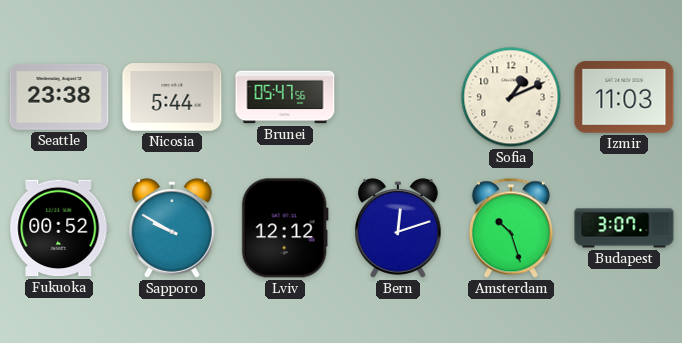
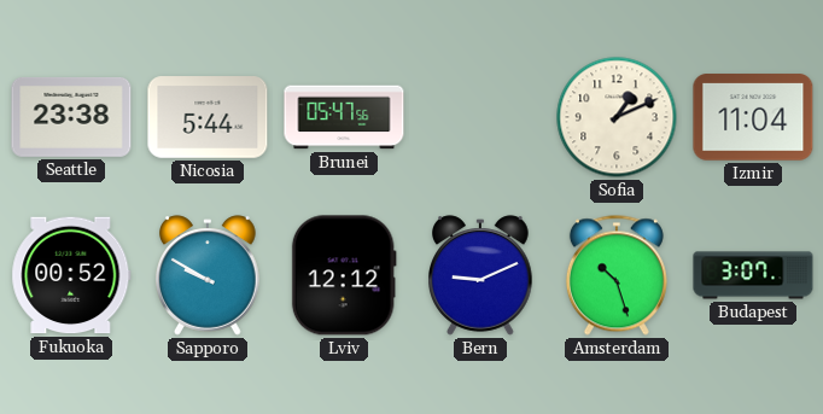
Izmir: 11:03 -> 11:04 (753, 117)
Bern: 12:12 -> 9:11 (481, 275)
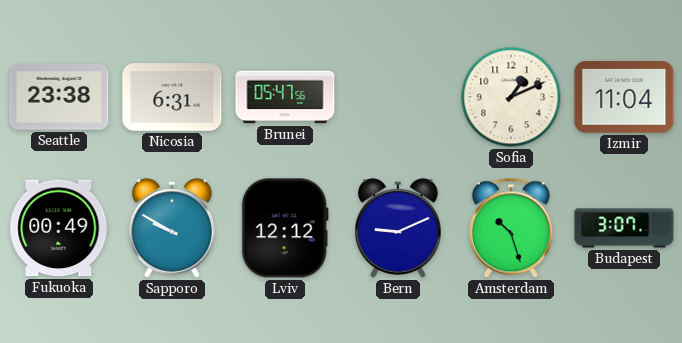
Nicosia: 5:44 -> 6:31 (172, 97)
Fukuoka: 00:52 -> 00:49 (59, 228)
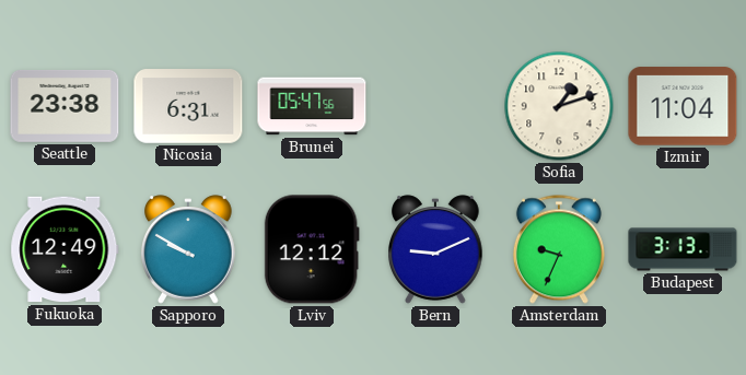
Sofia: 1:11 -> 1:12 (559, 106)
Fukuoka: 00:49 -> 12:49 (65, 249)
Amsterdam: 10:27 -> 9:34 (559, 249)
Budapest: 3:07 -> 3:13 (683, 249)
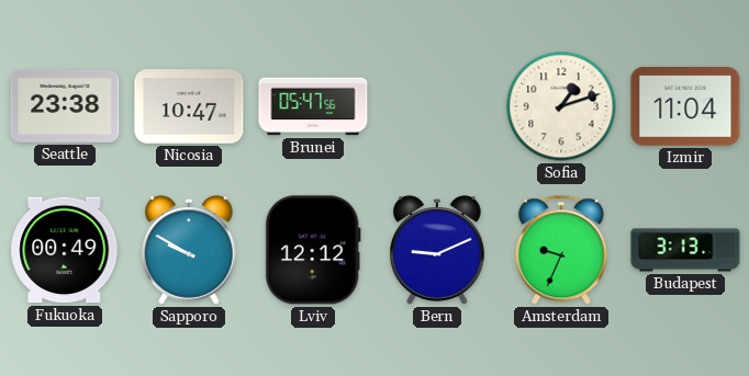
Nicosia: 6:31 -> 10:47 (189, 106)
Fukuoka: 12:49 -> 00:49 (65, 250)
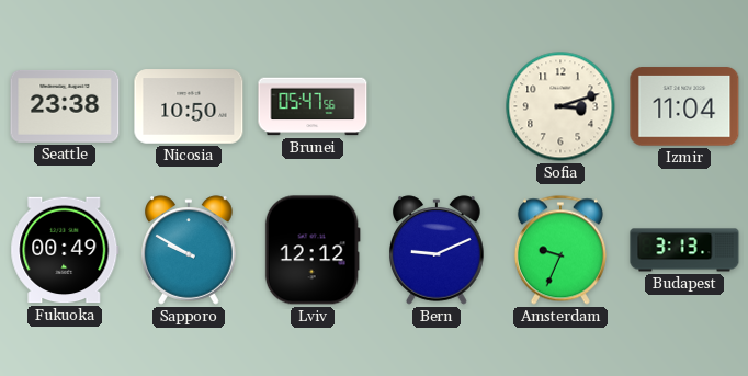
Nicosia: 10:47 -> 10:50 (189, 106)
Sofia: 1:12 -> 3:12 (560, 106)
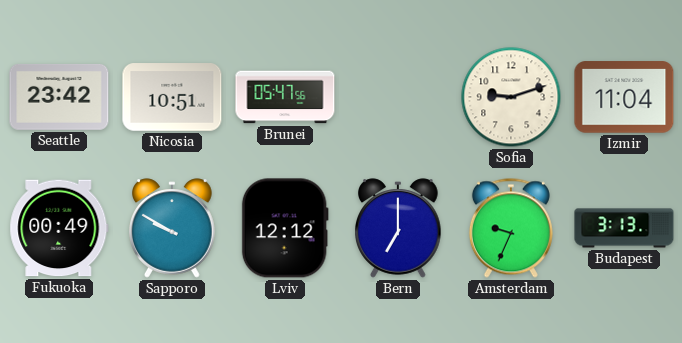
Seattle: 23:38 -> 23:42 (59, 97)
Nicosia: 10:50 -> 10:51 (172, 97)
Sofia: 3:12 -> 9:12 (511, 97)
Bern: 9:11 -> 7:00 (399, 228)
